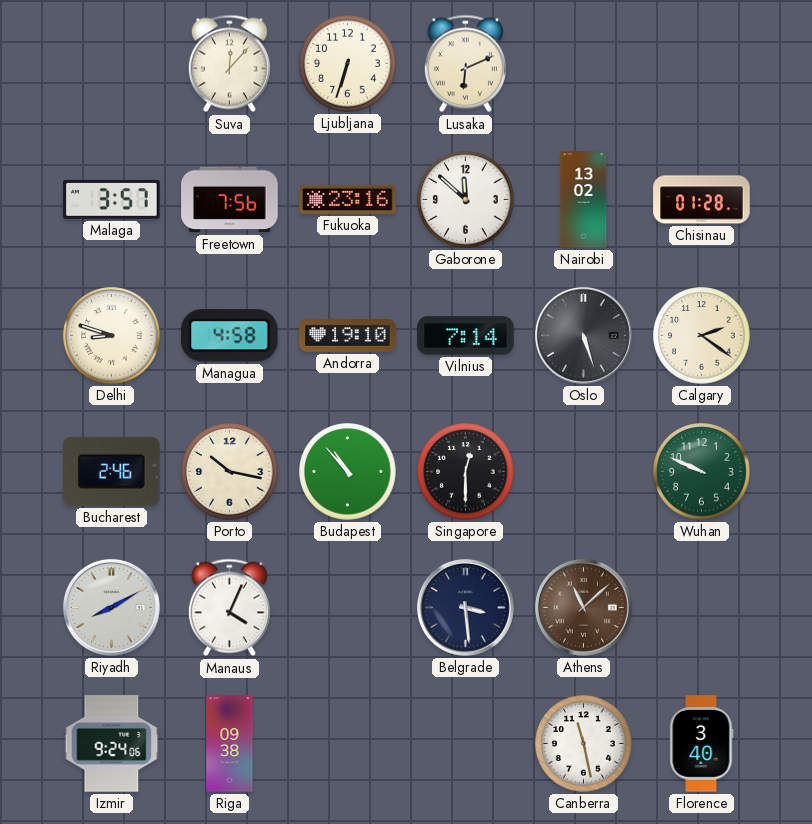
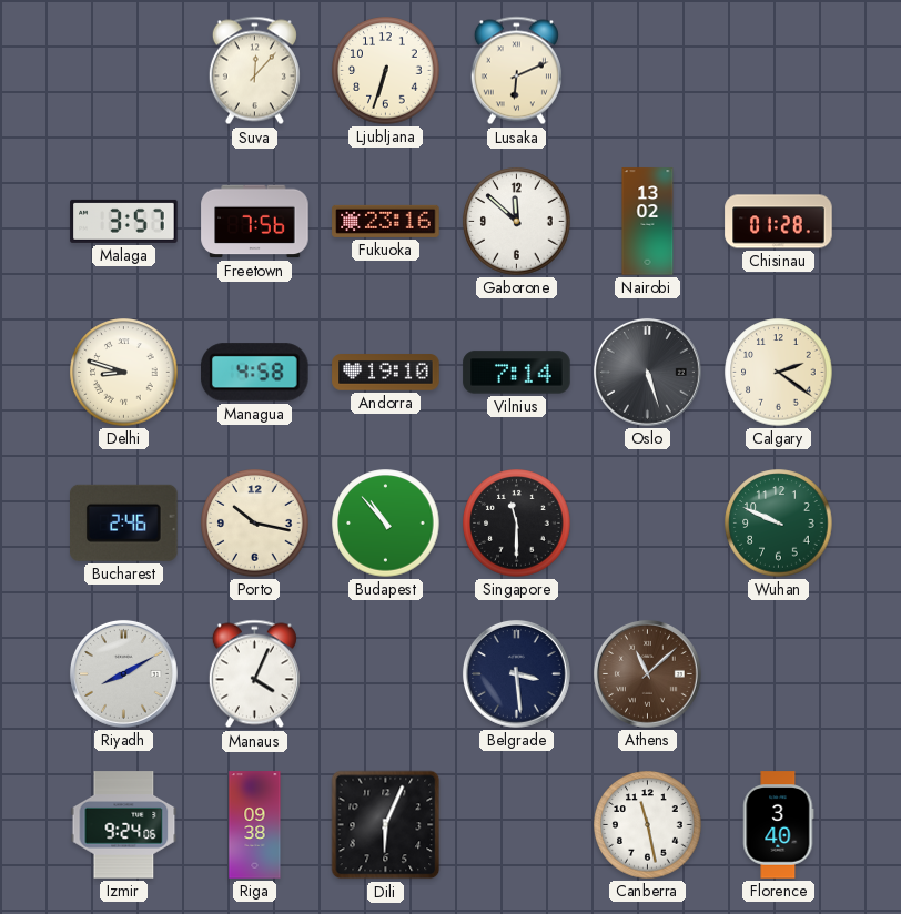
Singapore: 12:30 -> 11:30 (517, 524)
Dili: none -> 6:04 (386, 825)
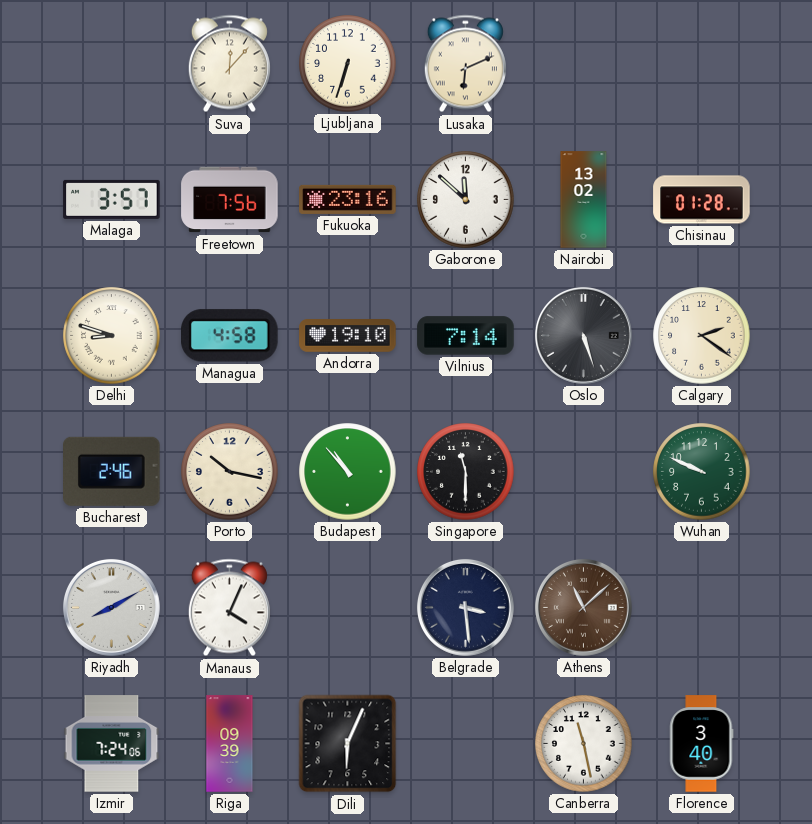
Izmir: 9:24 -> 7:24 (112, 744)
Riga: 09:38 -> 09:39 (230, 744)
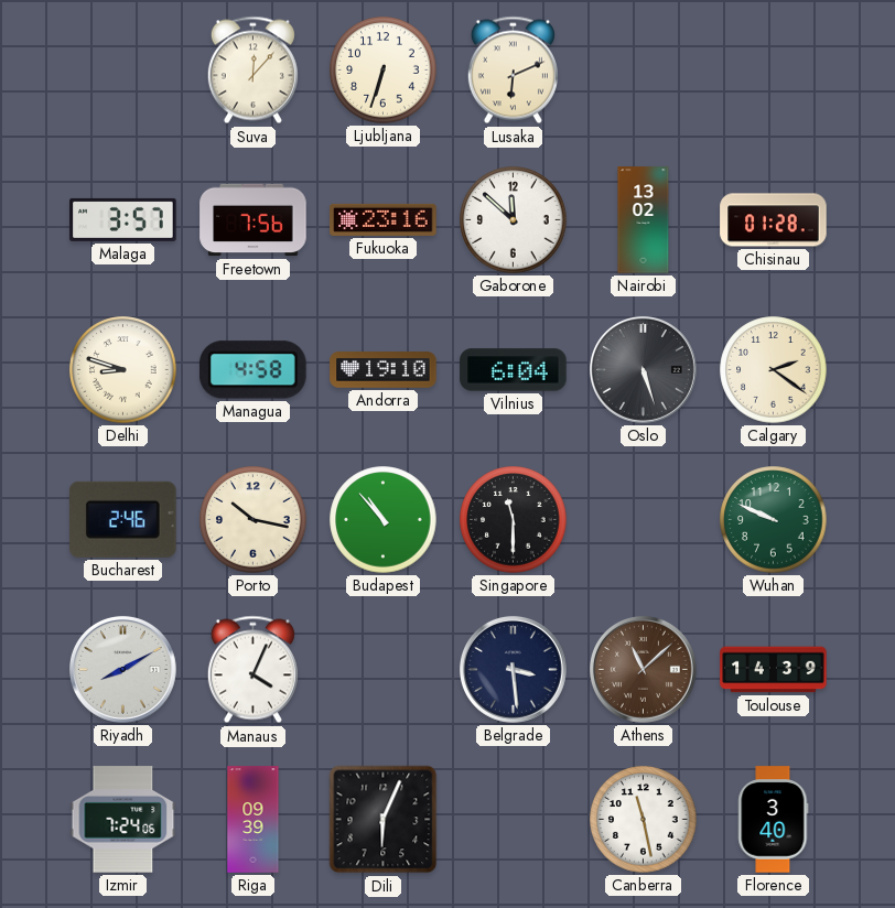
Vilnius: 7:14 -> 6:04 (514, 370)
Toulouse: none -> 14:39 (774, 670)
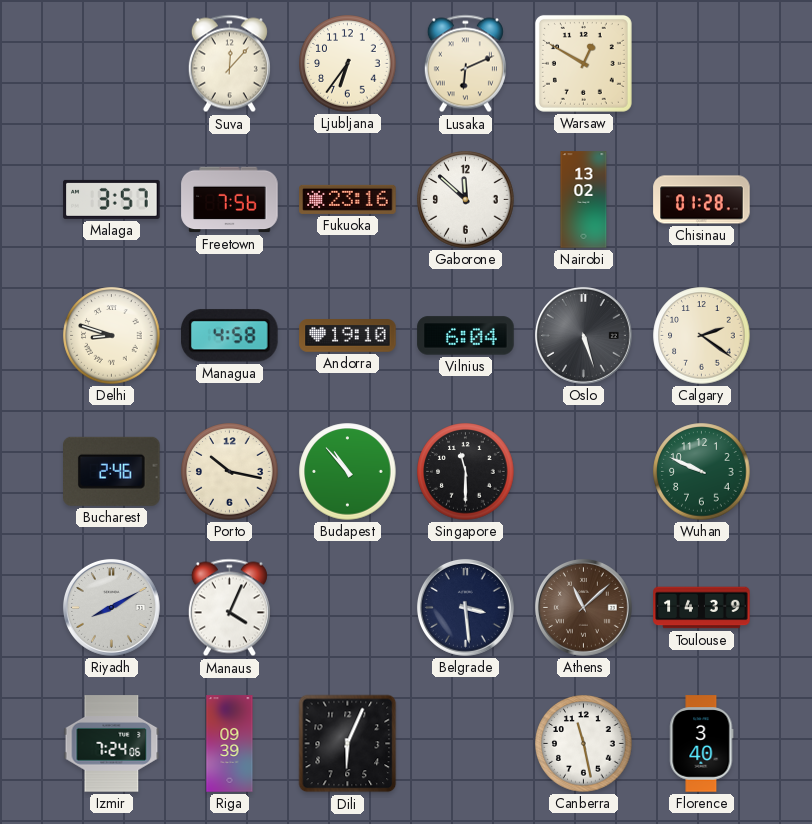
Ljubljana: 6:33 -> 6:36 (348, 64)
Warsaw: none -> 12:50 (583, 63)
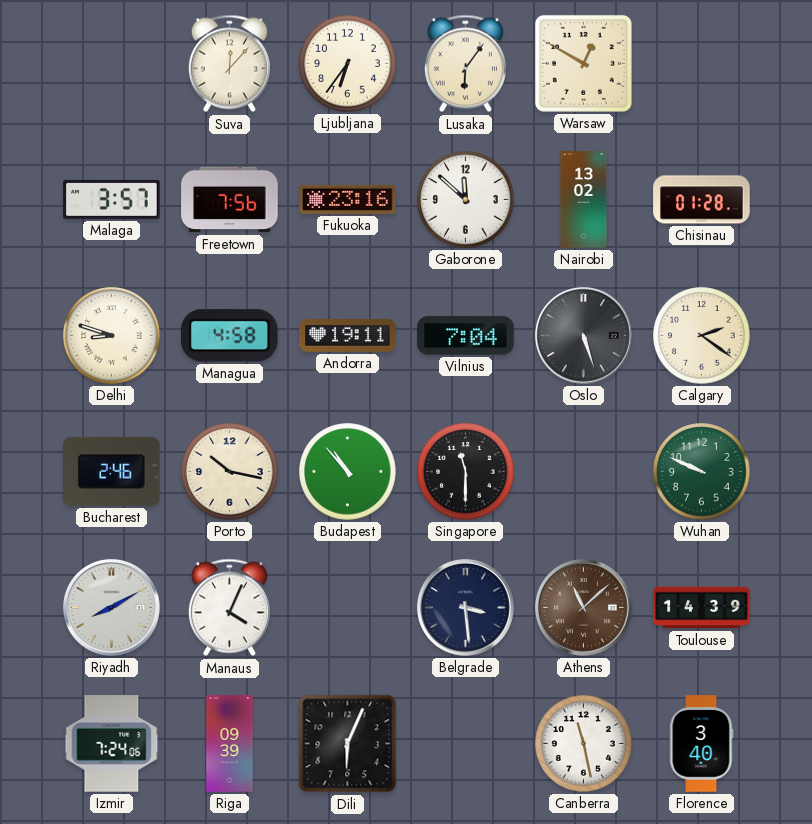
Lusaka: 6:11 -> 6:06 (465, 64)
Andorra: 19:10 -> 19:11 (348, 336)
Vilnius: 6:04 -> 7:04 (466, 336)
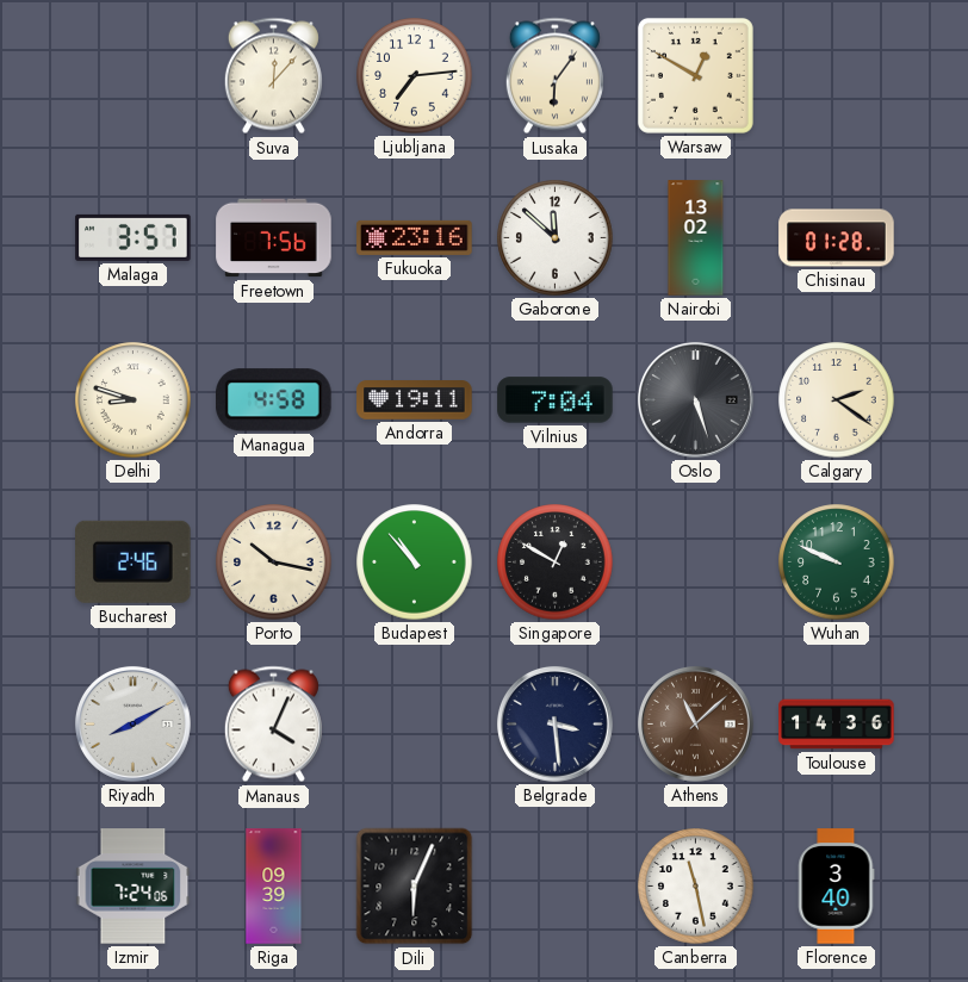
Ljubljana: 6:36 -> 7:14 (415, 76)
Singapore: 11:30 -> 12:50 (556, 563)
Toulouse: 14:39 -> 14:36 (837, 725)
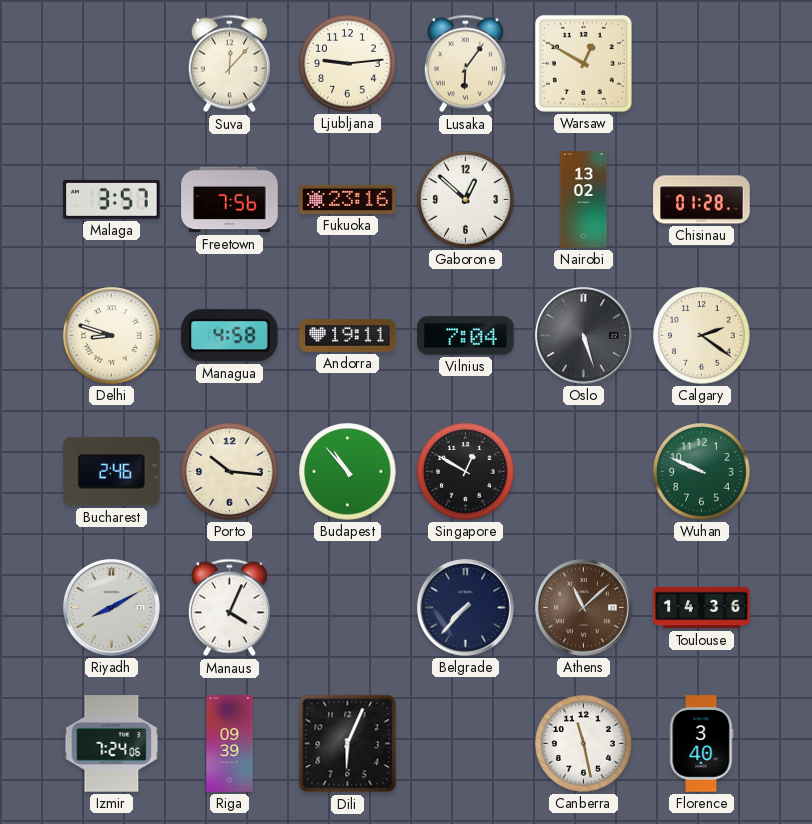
Ljubljana: 7:14 -> 9:14 (348, 64)
Gaborone: 11:52 -> 12:52 (466, 200)
Porto: 10:17 -> 10:16 (230, 472)
Belgrade: 3:29 -> 7:37 (466, 608)
